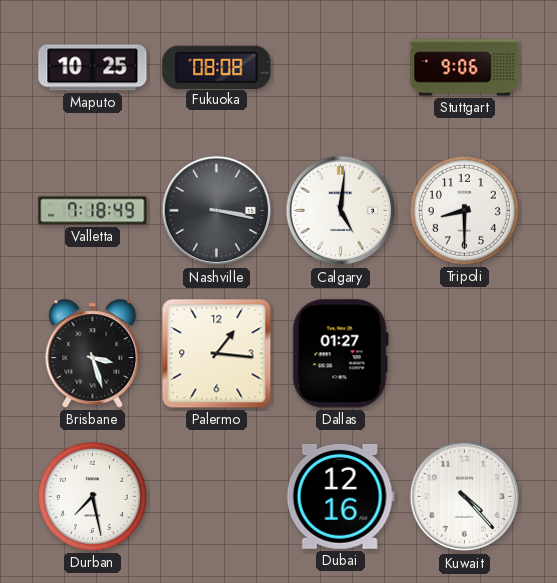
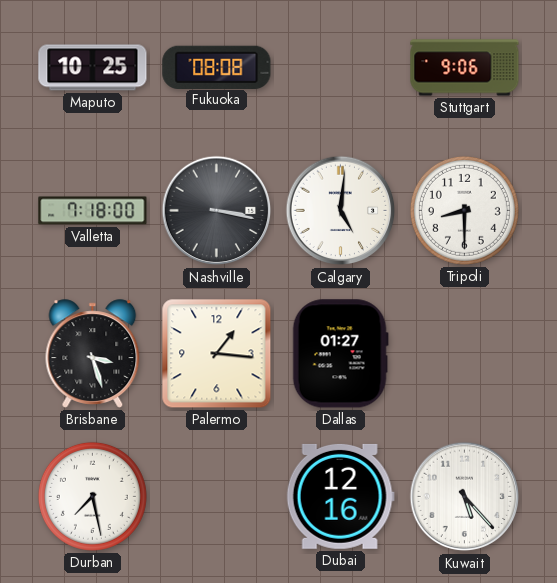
Valletta: 7:18:49 -> 7:18:00 (93, 211)
Kuwait: 4:23 -> 5:23 (465, 497)
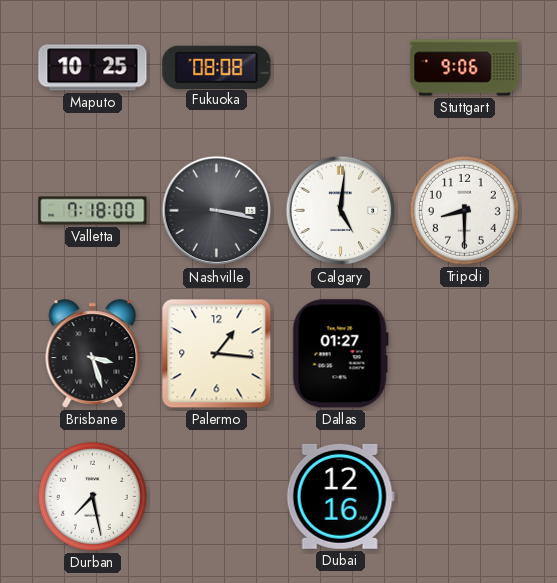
Kuwait: 5:23 -> none (465, 497)
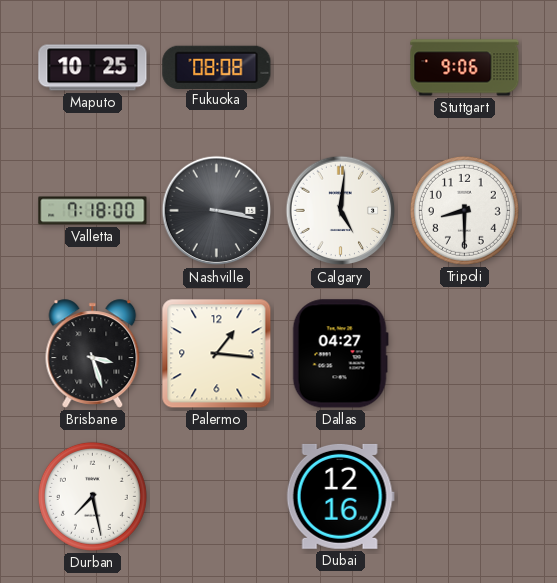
Dallas: 01:27 -> 04:27 (340, 354)
